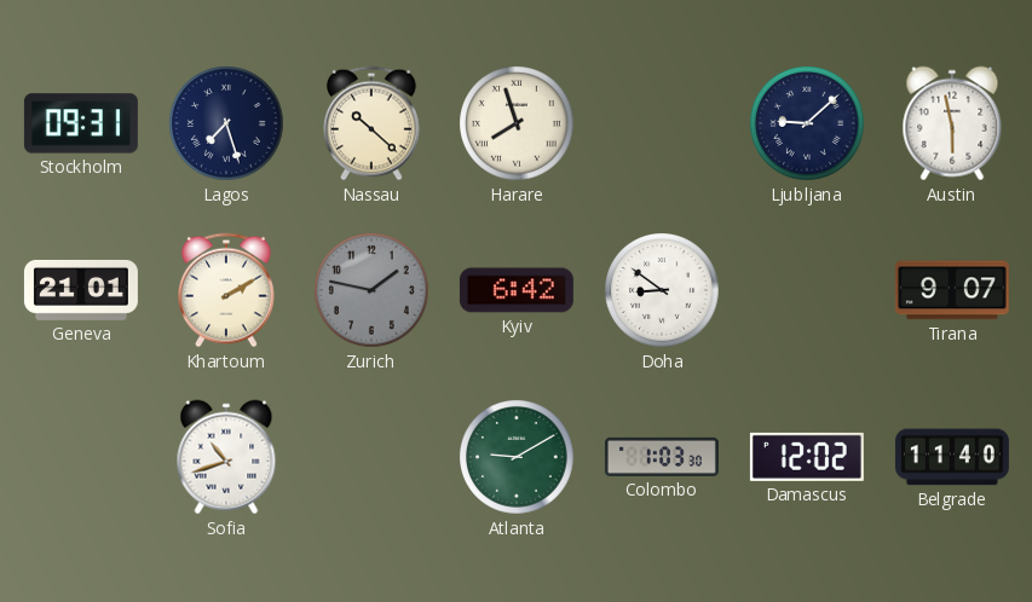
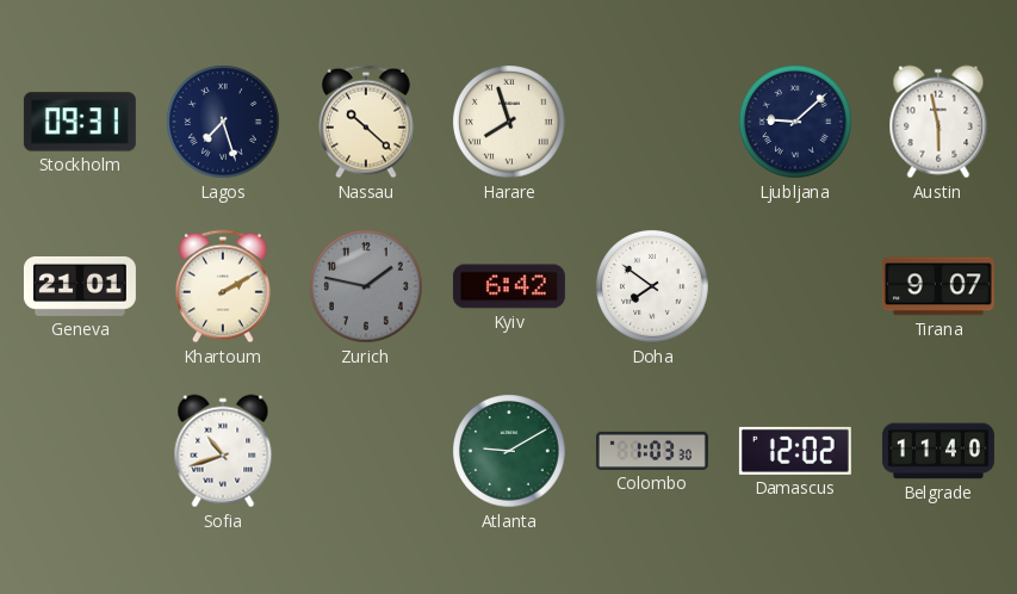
Doha: 8:51 -> 7:51 (653, 287)
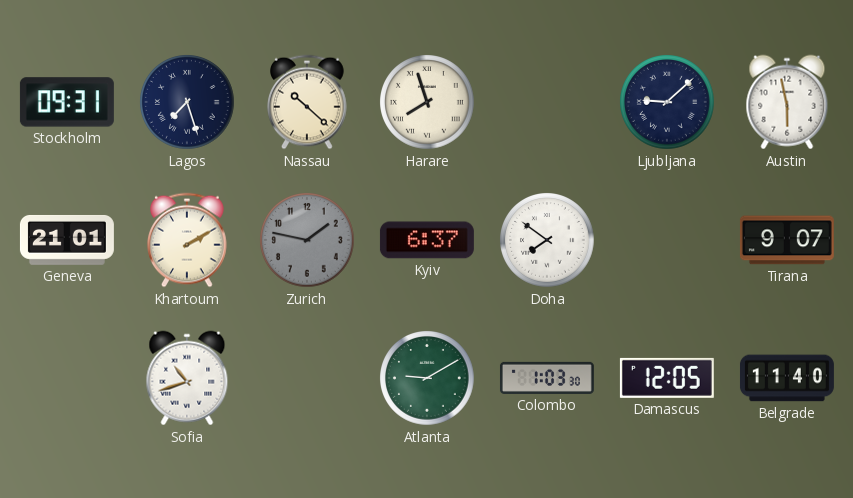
Kyiv: 6:42 -> 6:37 (427, 240)
Damascus: 12:02 -> 12:05 (667, 378)
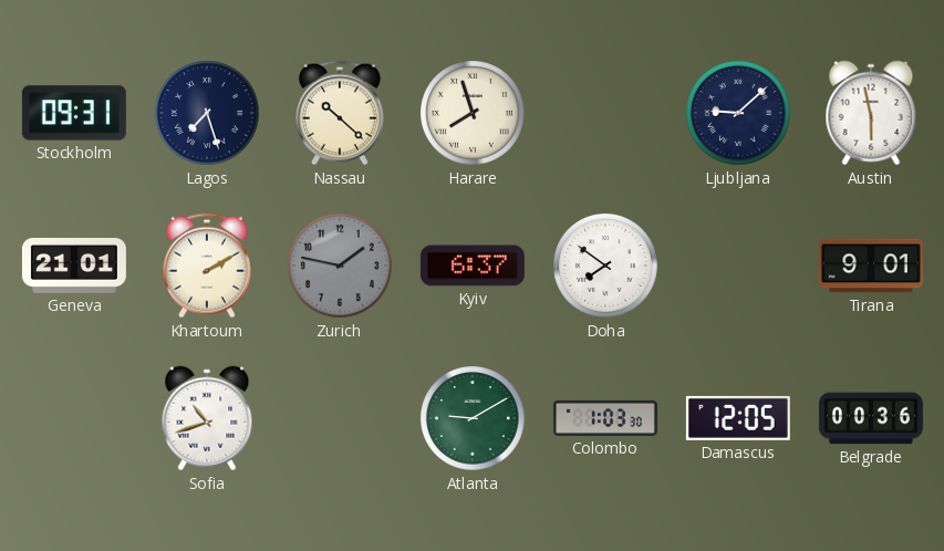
Tirana: 9:07 -> 9:01 (871, 266)
Belgrade: 11:40 -> 00:36 (871, 418)
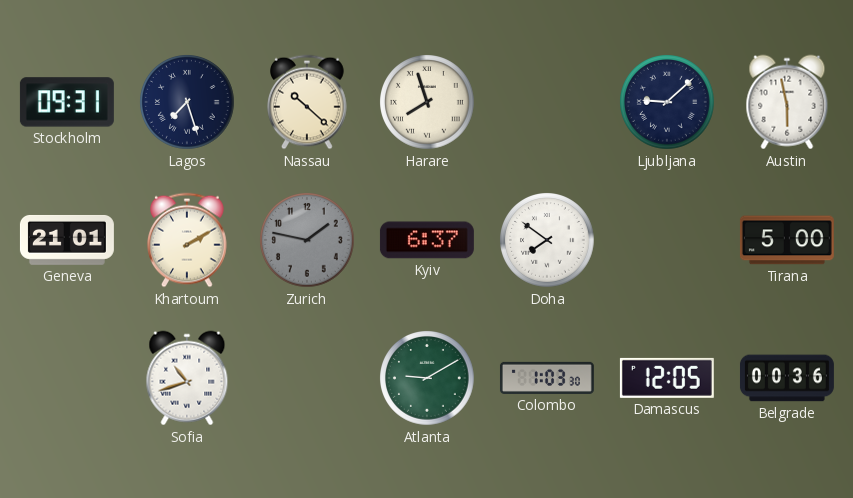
Tirana: 9:01 -> 5:00 (787, 240)
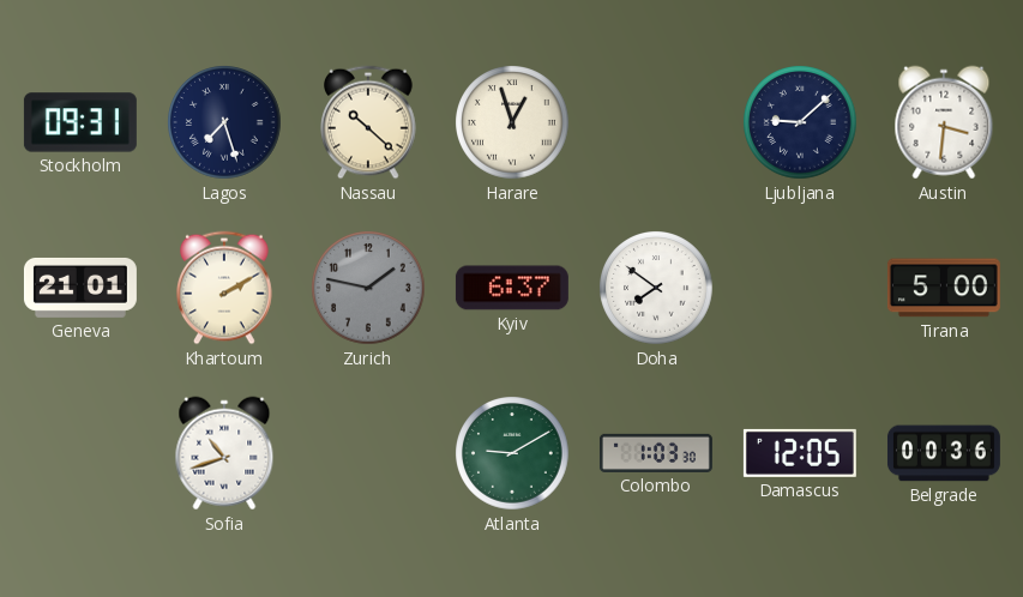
Harare: 7:57 -> 12:57 (513, 123)
Austin: 5:58 -> 3:31 (944, 122)
